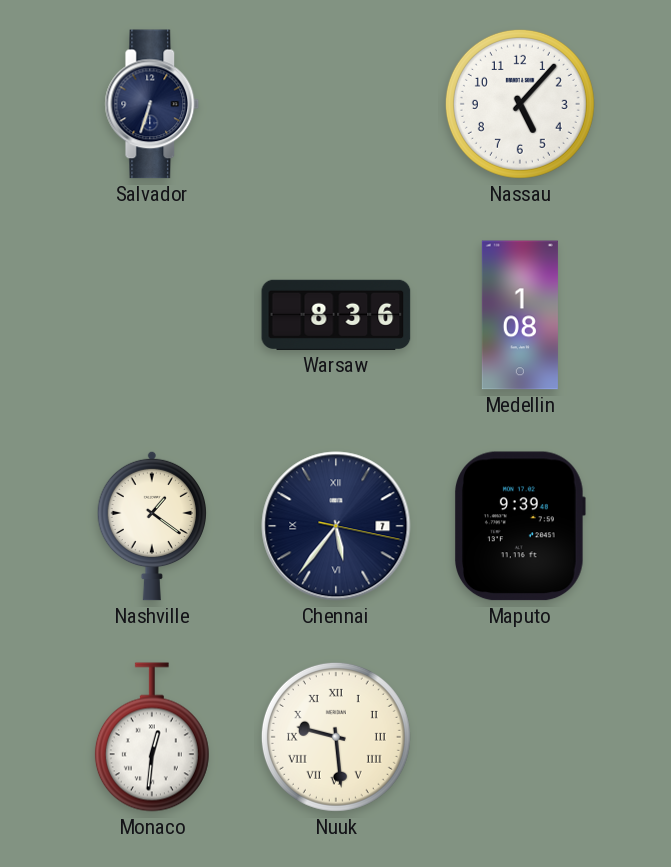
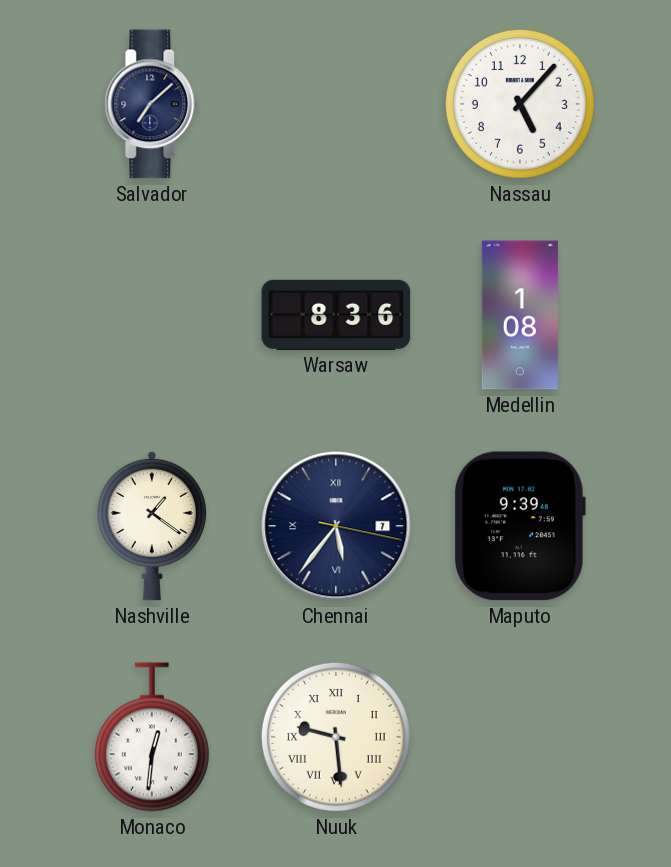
Salvador: 6:33 -> 7:08 (152, 104)
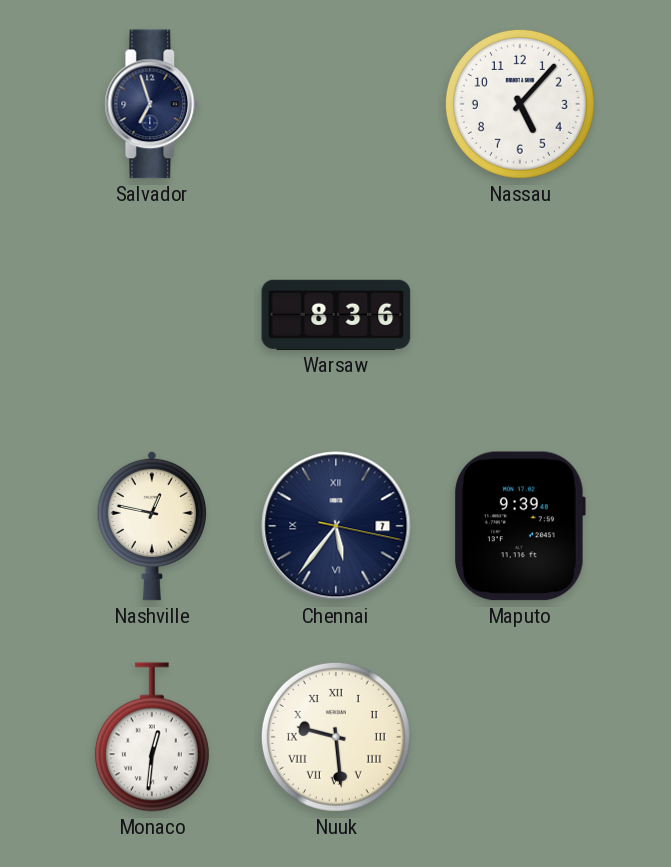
Salvador: 7:08 -> 6:57 (152, 104)
Medellin: 1:08 -> none (520, 315)
Nashville: 1:21 -> 12:47 (151, 526)
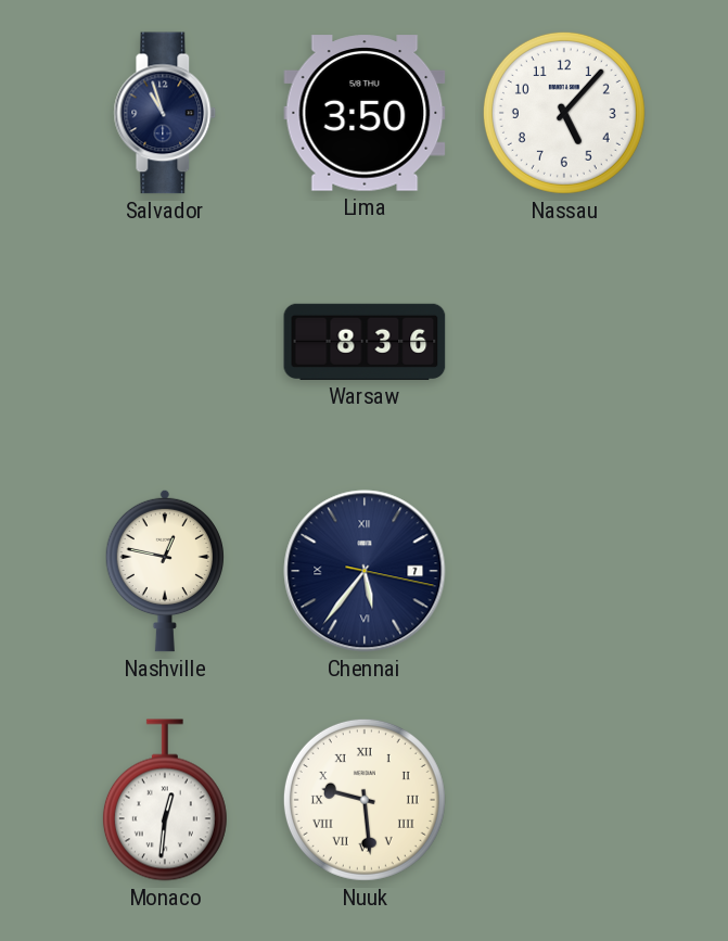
Salvador: 6:57 -> 10:57 (165, 113)
Lima: none -> 3:50 (365, 113)
Maputo: 9:39 -> none (520, 526)
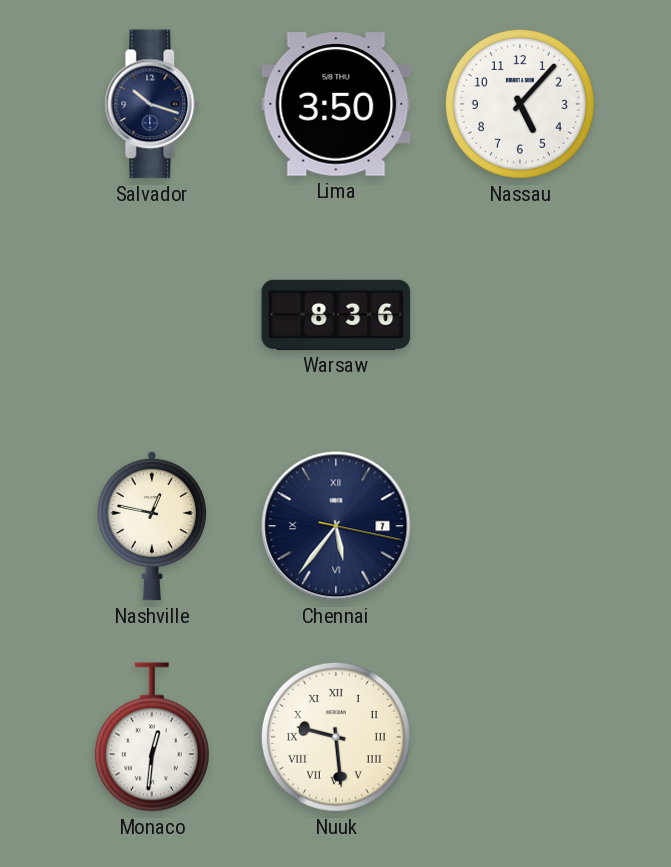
Salvador: 10:57 -> 10:18 (152, 104)
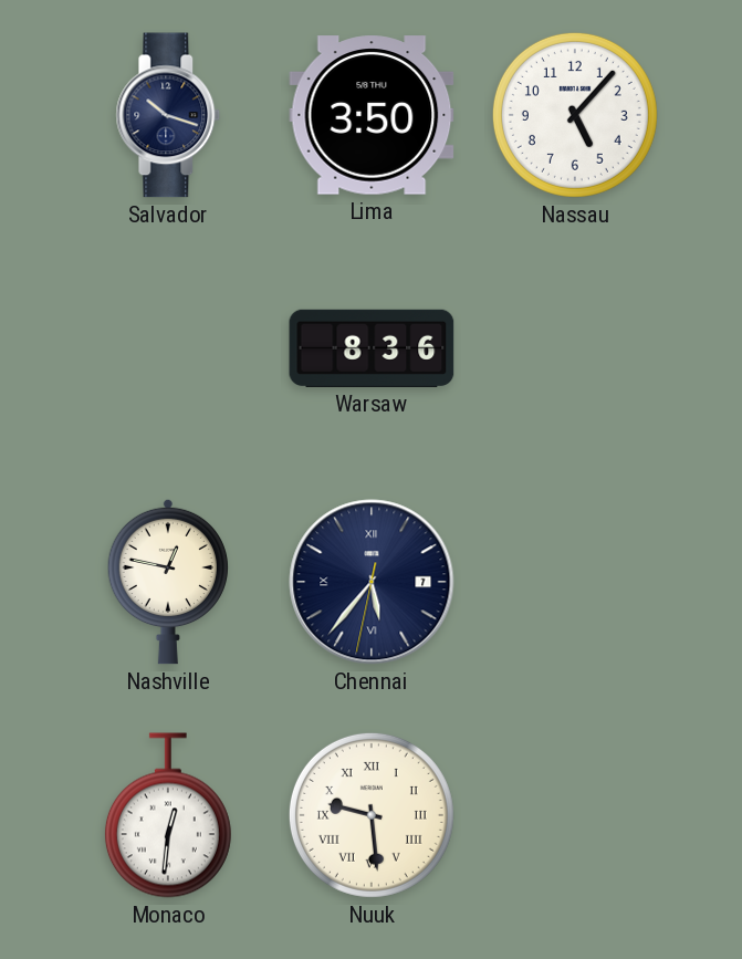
Chennai: 5:36:17 -> 5:36:32 (372, 582)
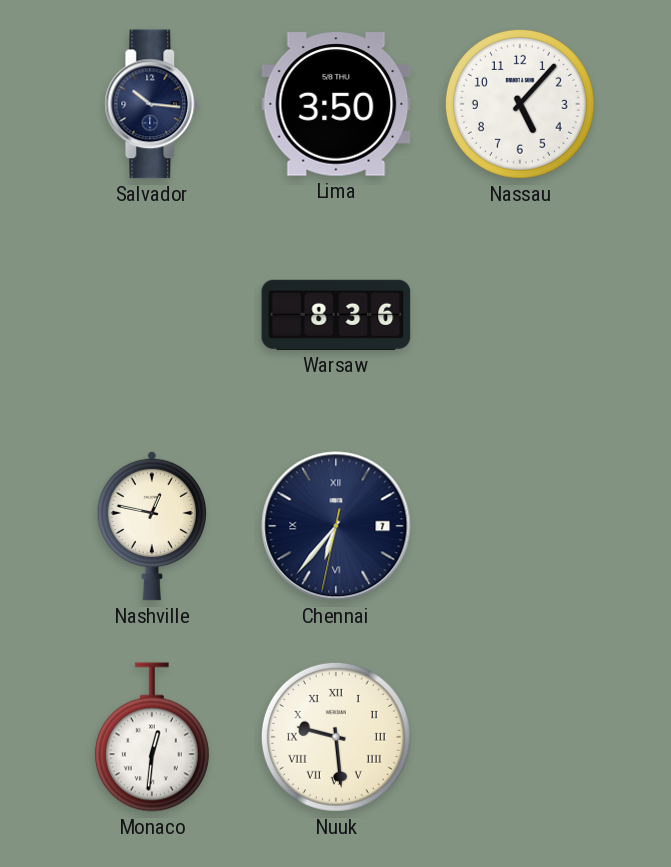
Salvador: 10:18 -> 10:16 (152, 104)
Chennai: 5:36 -> 6:36 (336, 526)
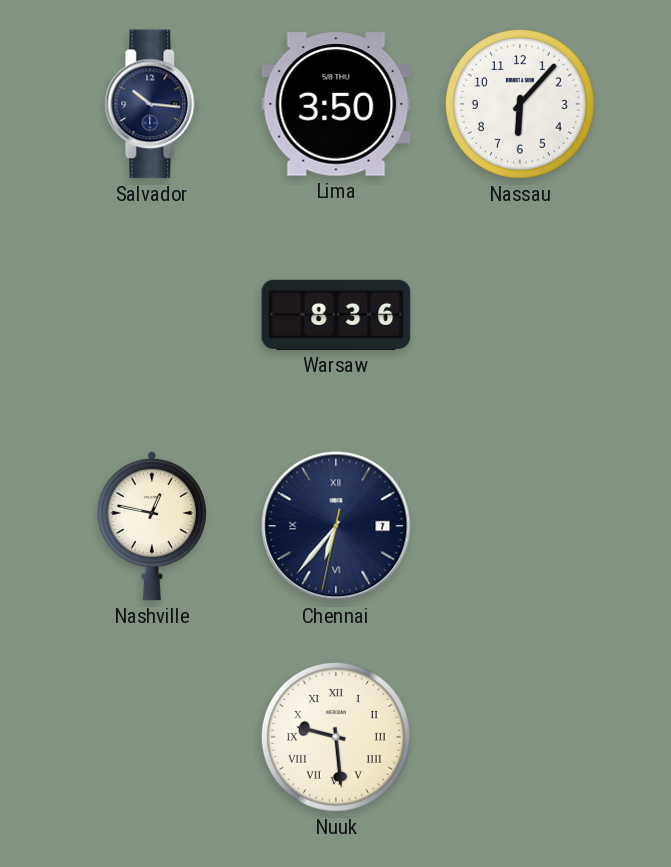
Nassau: 5:07 -> 6:07 (520, 104)
Monaco: 12:31 -> none (152, 737)
